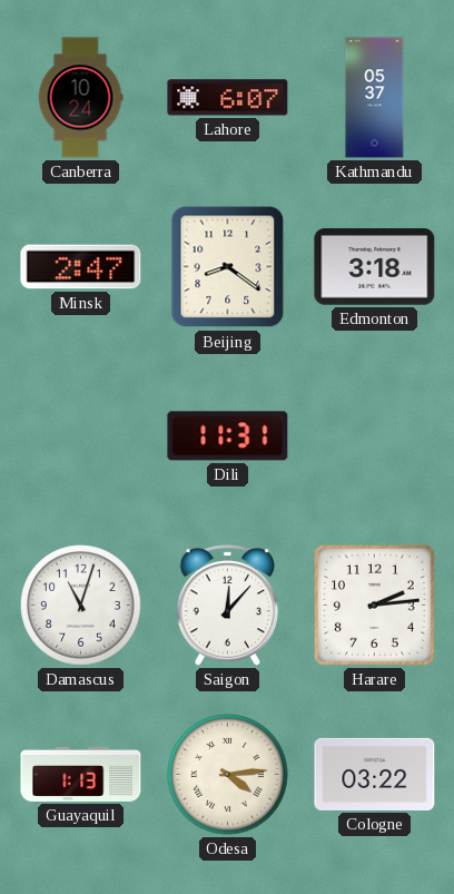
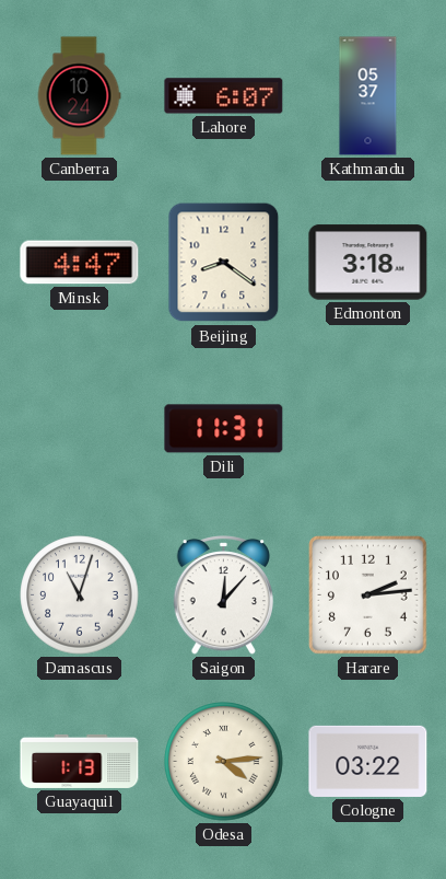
Minsk: 2:47 -> 4:47 (80, 263)
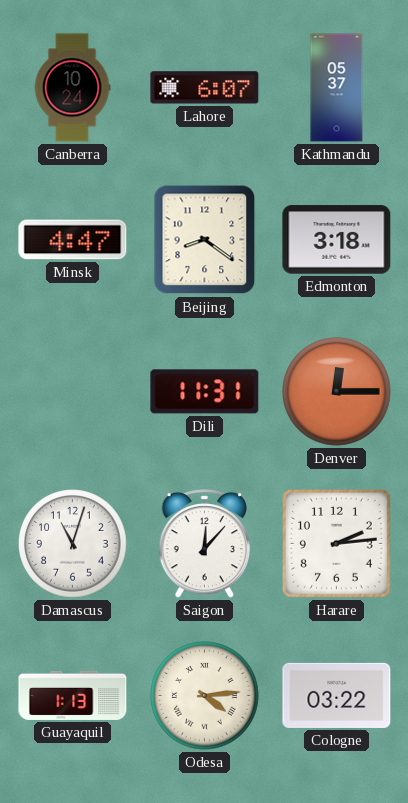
Denver: none -> 12:15 (337, 392)
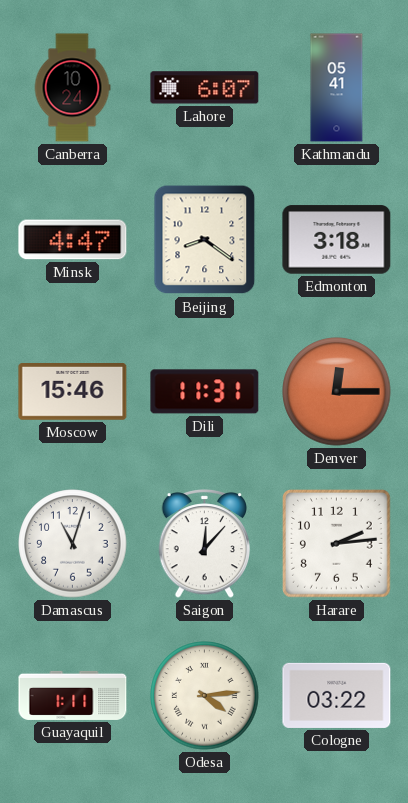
Kathmandu: 05:37 -> 05:41 (337, 88)
Moscow: none -> 15:46 (73, 392)
Guayaquil: 1:13 -> 1:11 (73, 695)
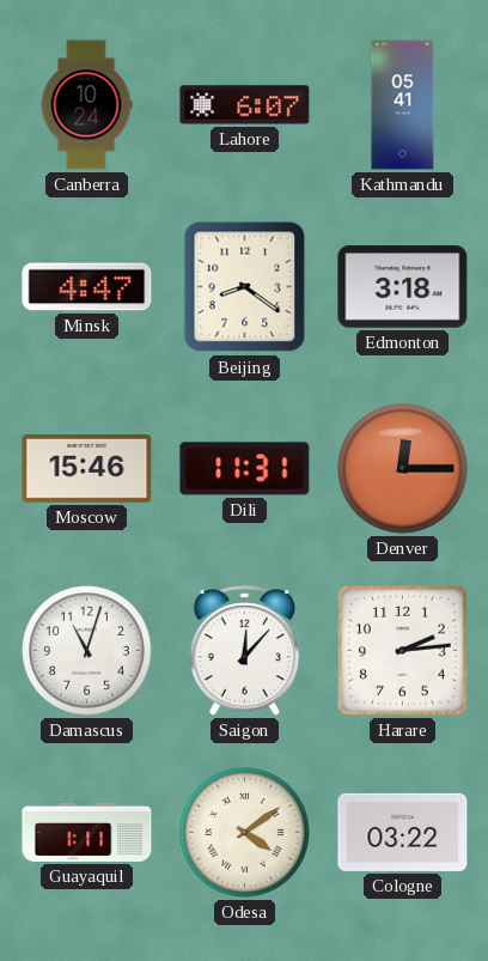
Odesa: 4:14 -> 4:09 (245, 833)
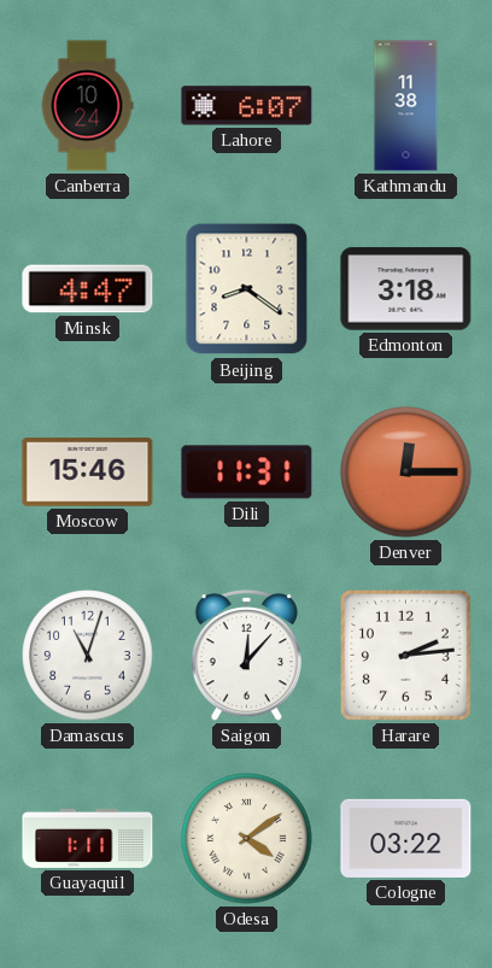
Kathmandu: 05:41 -> 11:38 (406, 106)
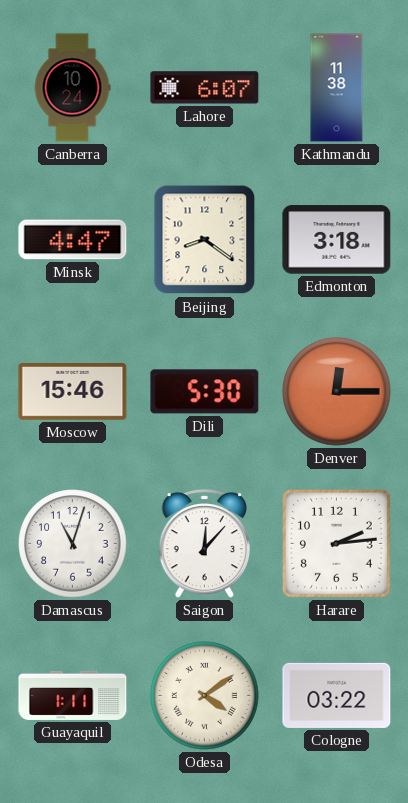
Dili: 11:31 -> 5:30 (205, 392)
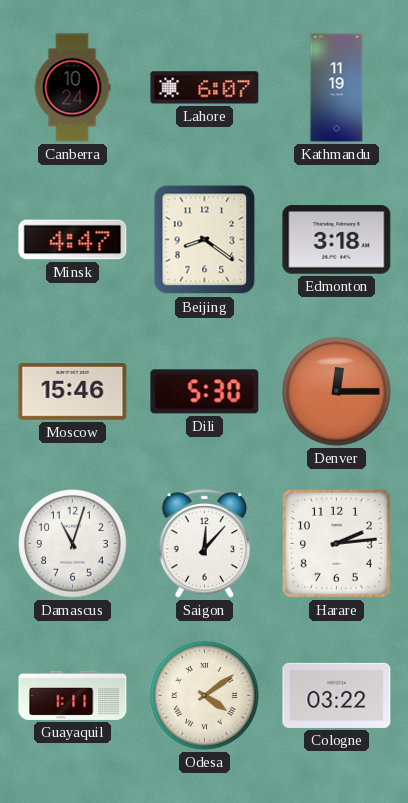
Kathmandu: 11:38 -> 11:19 (337, 88)
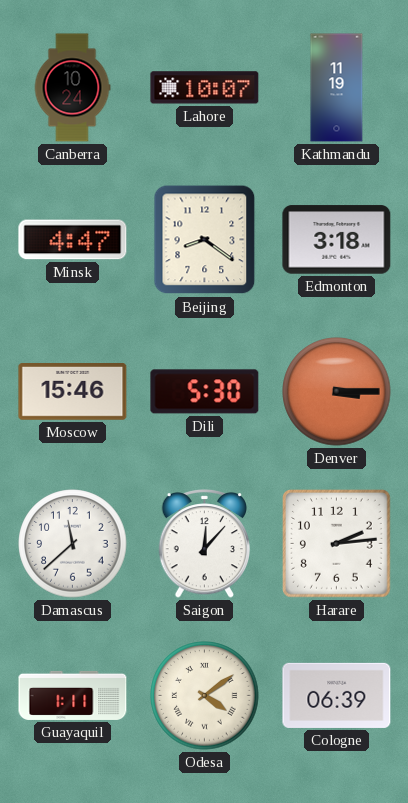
Lahore: 6:07 -> 10:07 (205, 88)
Denver: 12:15 -> 3:15 (337, 392)
Damascus: 11:03 -> 11:38 (73, 544)
Cologne: 03:22 -> 06:39 (337, 695)
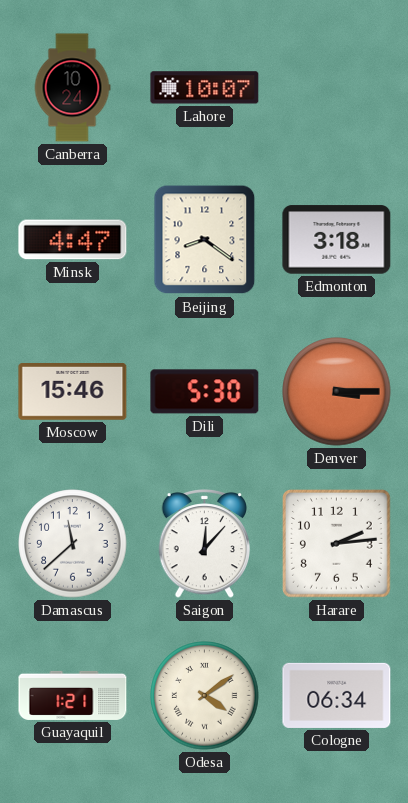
Kathmandu: 11:19 -> none (337, 88)
Guayaquil: 1:11 -> 1:21 (73, 695)
Cologne: 06:39 -> 06:34 (337, 695)
